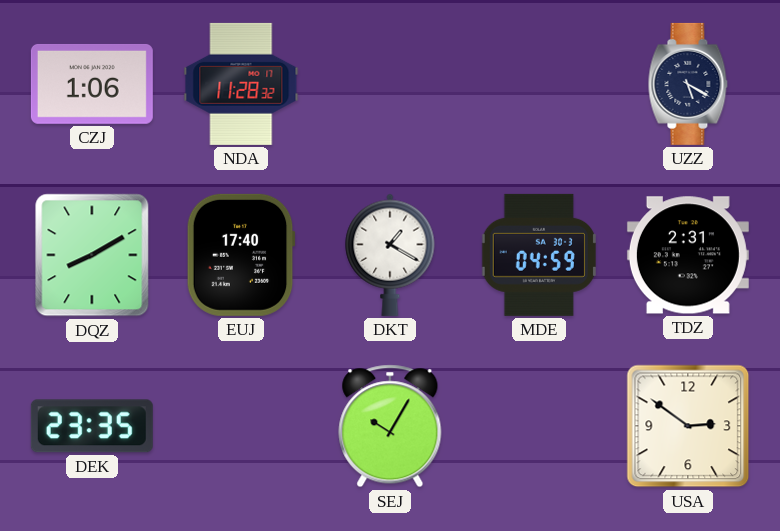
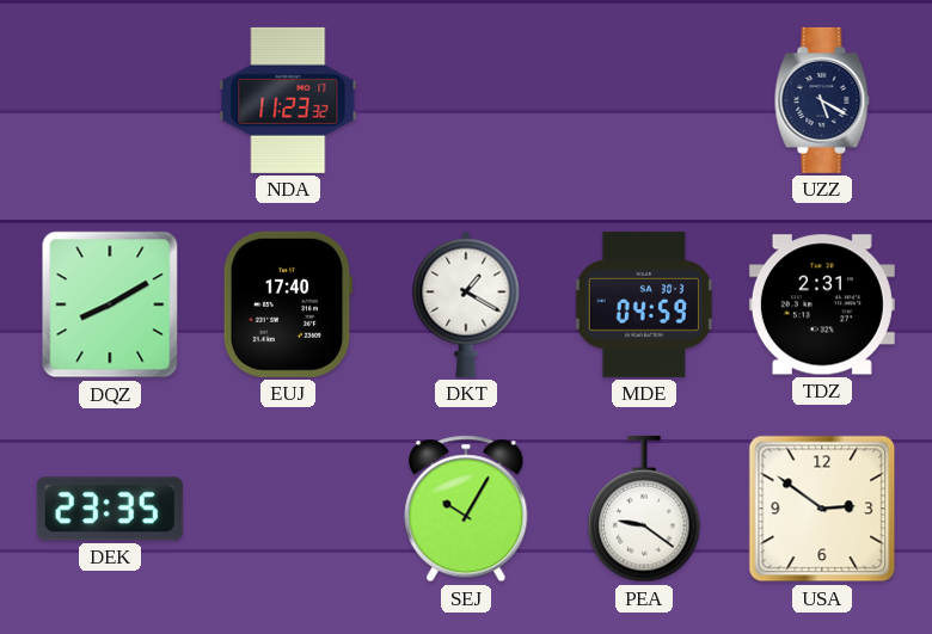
CZJ: 1:06 -> none (92, 84)
NDA: 11:28 -> 11:23 (288, 100)
PEA: none -> 9:21 (644, 509)
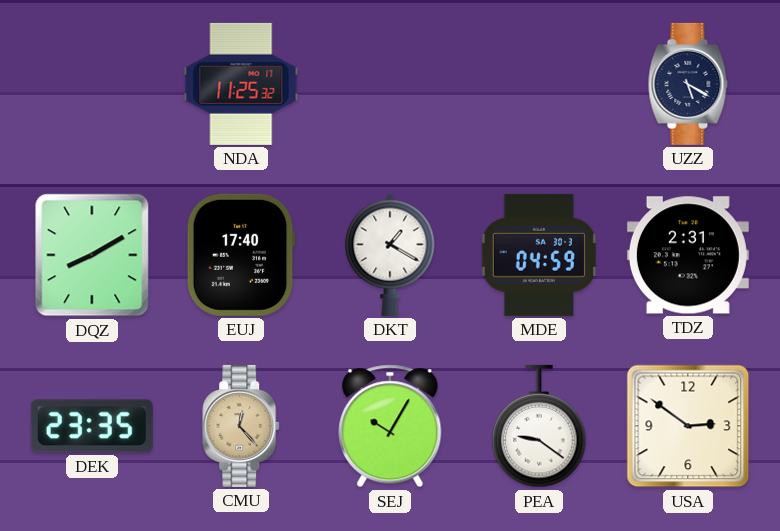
NDA: 11:23 -> 11:25 (241, 84)
CMU: none -> 12:23 (242, 426)
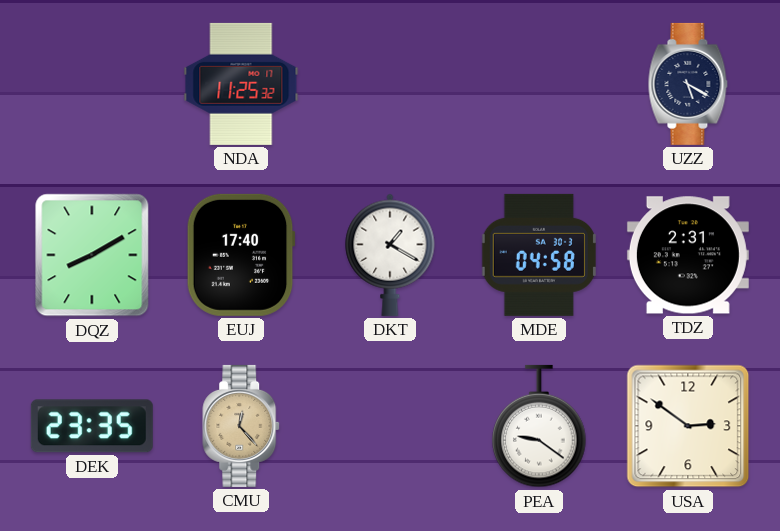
MDE: 04:59 -> 04:58 (539, 255)
SEJ: 10:05 -> none (390, 426)
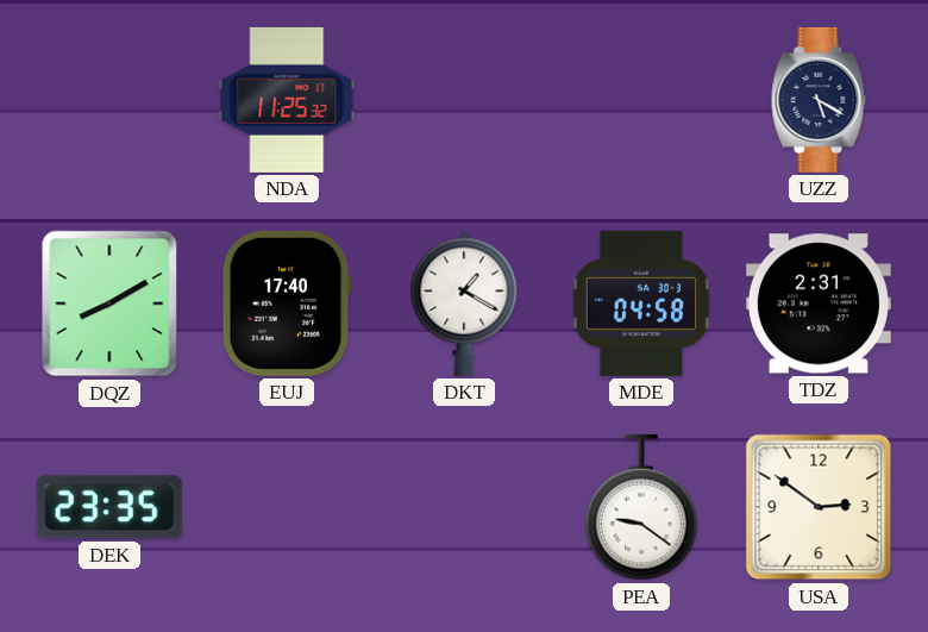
CMU: 12:23 -> none (242, 426)
